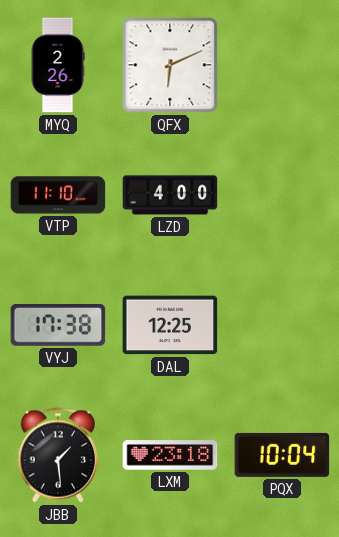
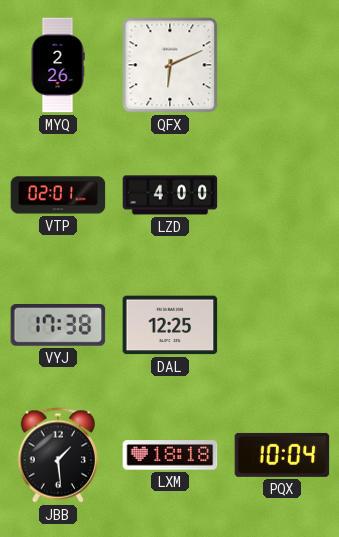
VTP: 11:10 -> 02:01 (58, 195)
LXM: 23:18 -> 18:18 (170, 455)
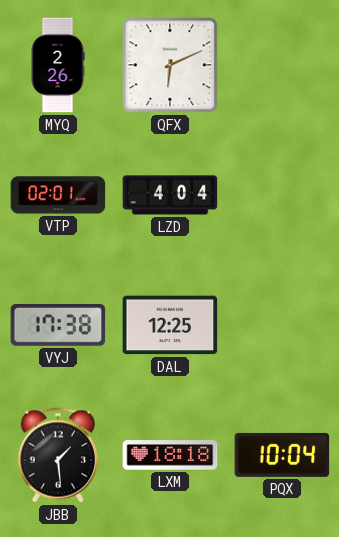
LZD: 4:00 -> 4:04 (170, 195)
